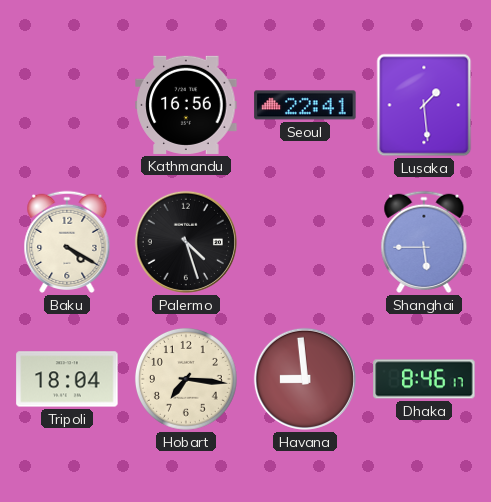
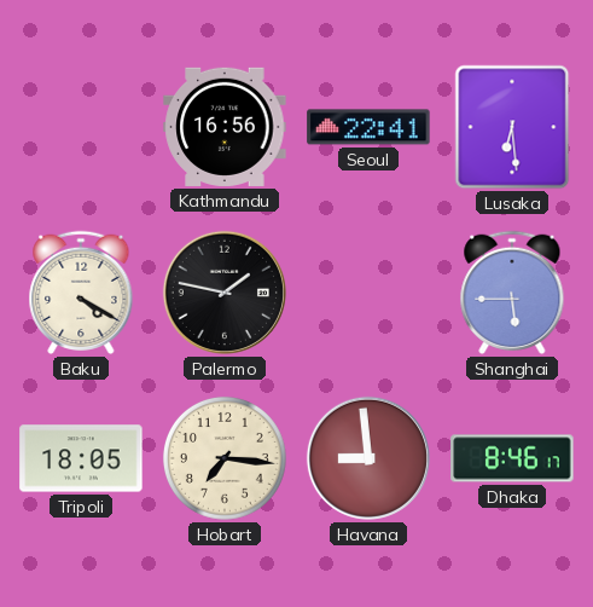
Lusaka: 1:29 -> 6:29 (512, 127)
Palermo: 4:27 -> 1:47 (225, 293)
Tripoli: 18:04 -> 18:05 (81, 458)
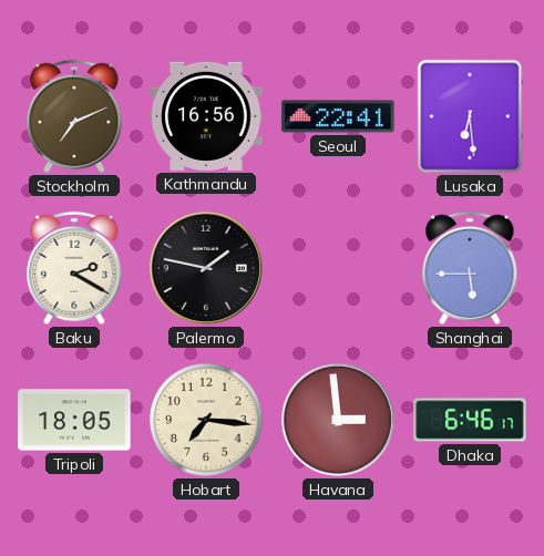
Stockholm: none -> 7:11 (74, 116)
Baku: 4:20 -> 2:20 (74, 268)
Havana: 8:59 -> 2:59 (338, 420)
Dhaka: 8:46 -> 6:46 (470, 420)
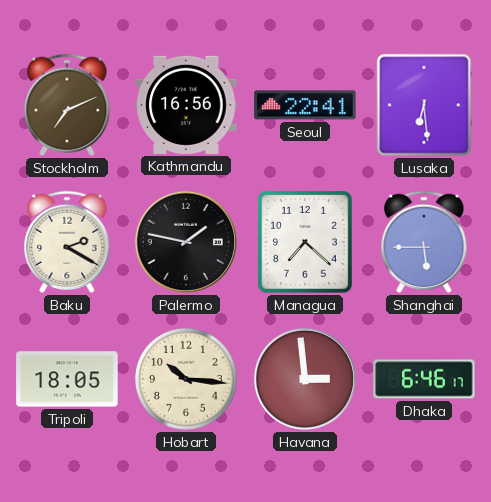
Managua: none -> 7:22 (305, 242)
Hobart: 7:16 -> 10:16 (186, 379)
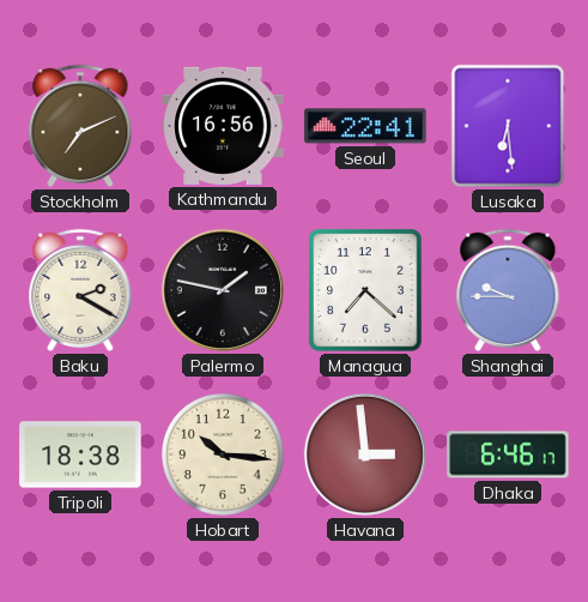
Shanghai: 5:45 -> 9:45 (508, 290)
Tripoli: 18:05 -> 18:38 (80, 454)
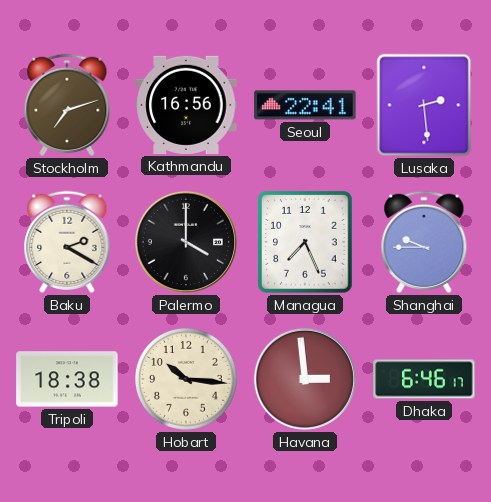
Stockholm: 7:11 -> 7:12 (67, 105)
Lusaka: 6:29 -> 2:29 (424, 105)
Palermo: 1:47 -> 4:00 (186, 242)
Managua: 7:22 -> 7:26 (305, 242)
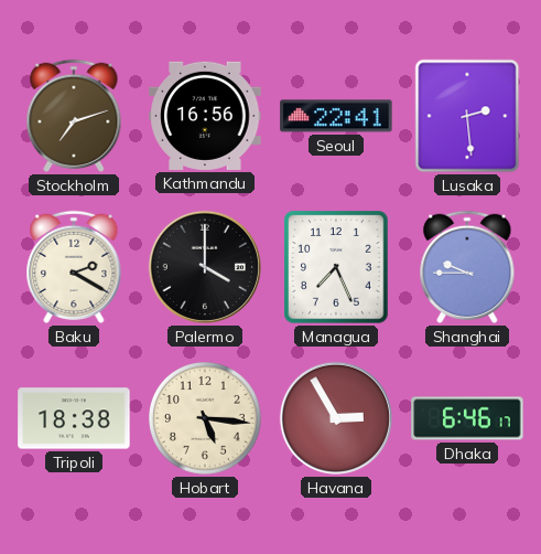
Hobart: 10:16 -> 5:16 (205, 418)
Havana: 2:59 -> 2:55 (336, 418)
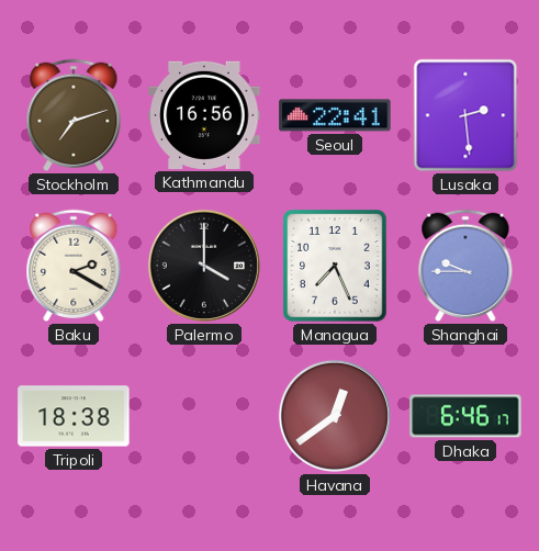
Hobart: 5:16 -> none (205, 418)
Havana: 2:55 -> 12:39 (335, 416)
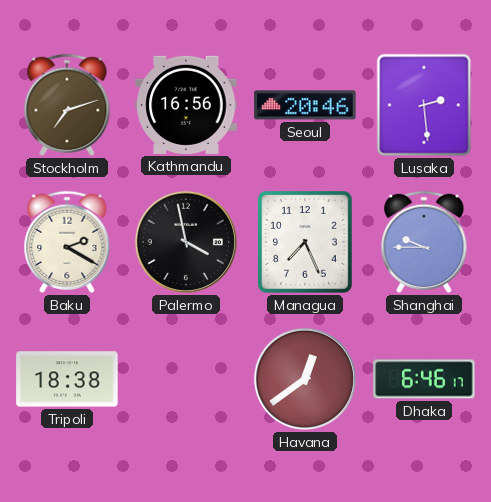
Seoul: 22:41 -> 20:46 (305, 105)
Palermo: 4:00 -> 3:58 (186, 242)
